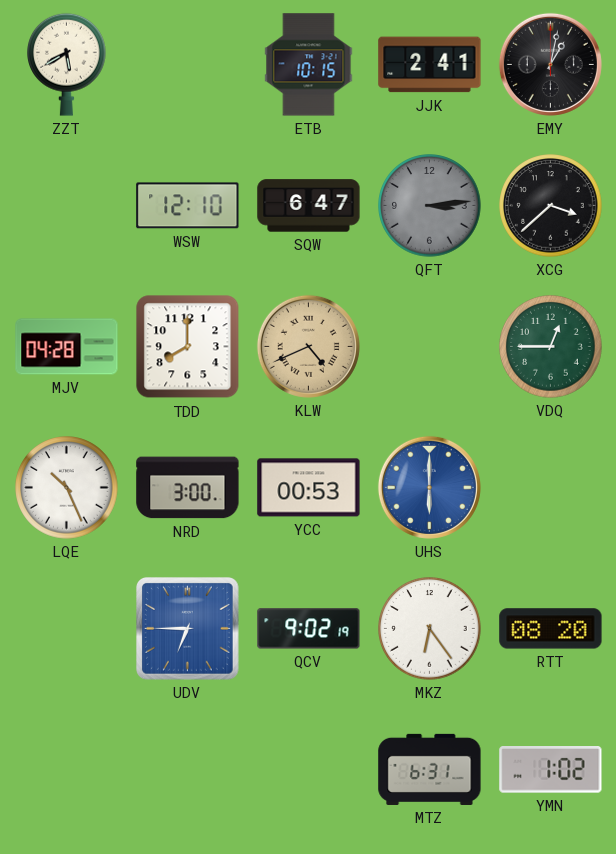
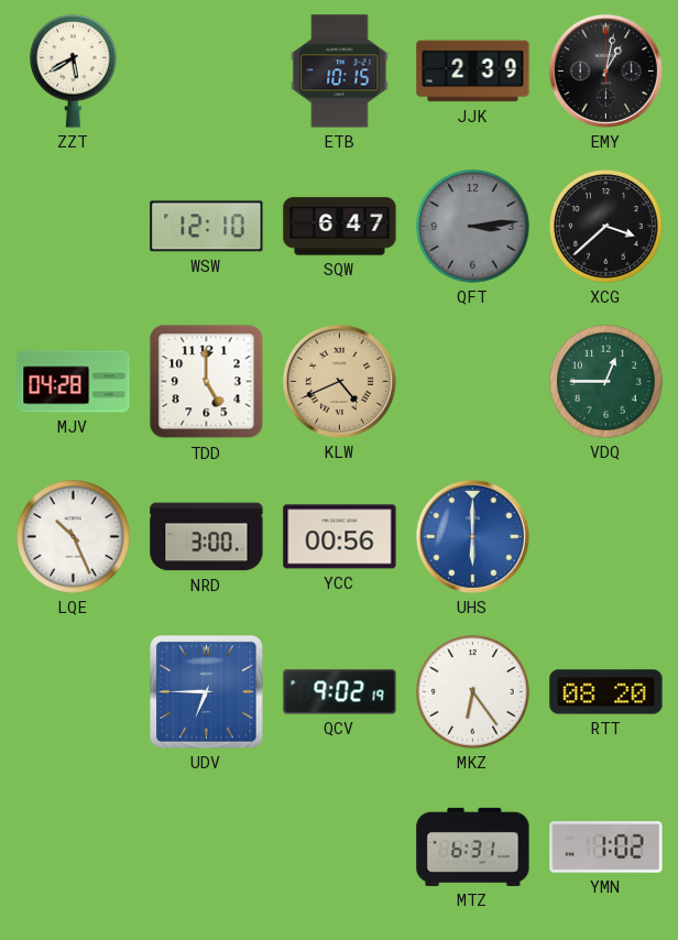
JJK: 2:41 -> 2:39 (473, 72)
TDD: 8:00 -> 5:00 (207, 382)
YCC: 00:53 -> 00:56 (340, 537)
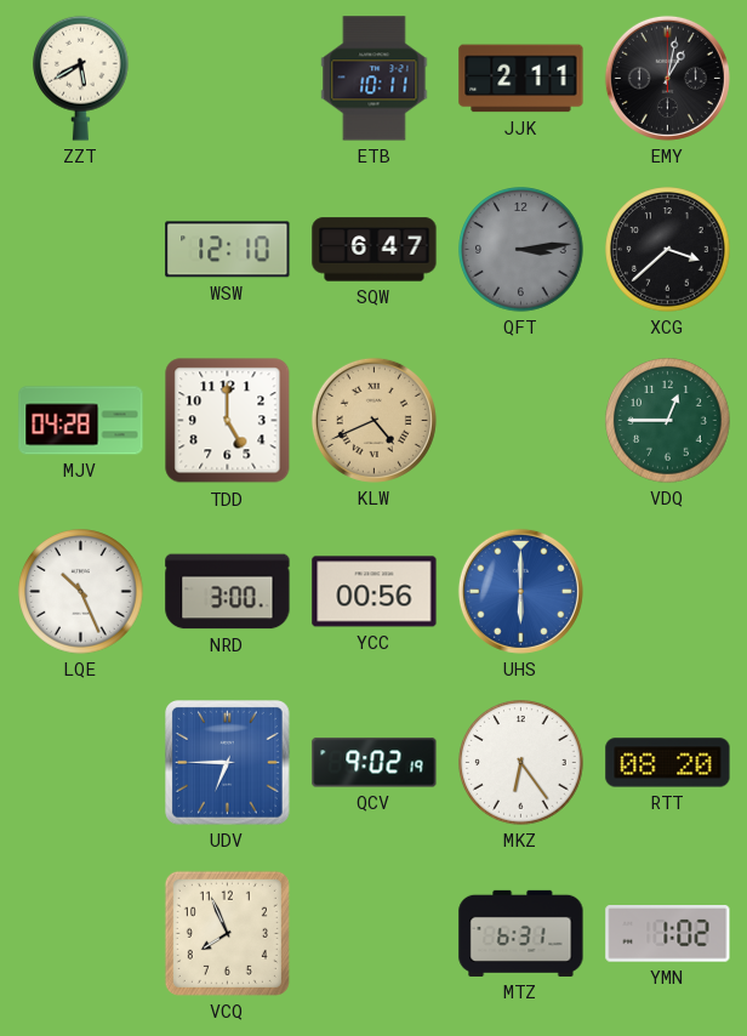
ETB: 10:15 -> 10:11 (375, 79)
JJK: 2:39 -> 2:11 (521, 79)
VCQ: none -> 7:56 (227, 933)
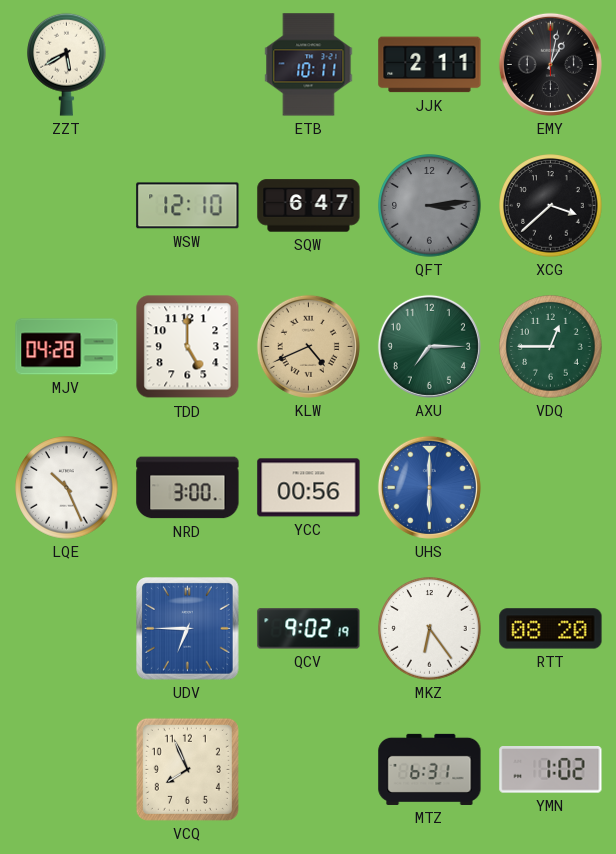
AXU: none -> 7:15 (429, 346)
